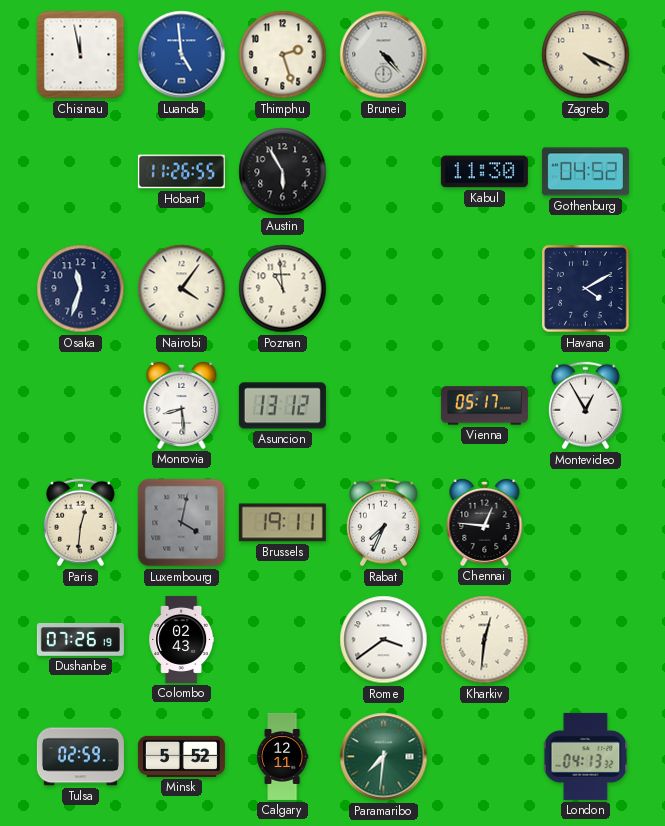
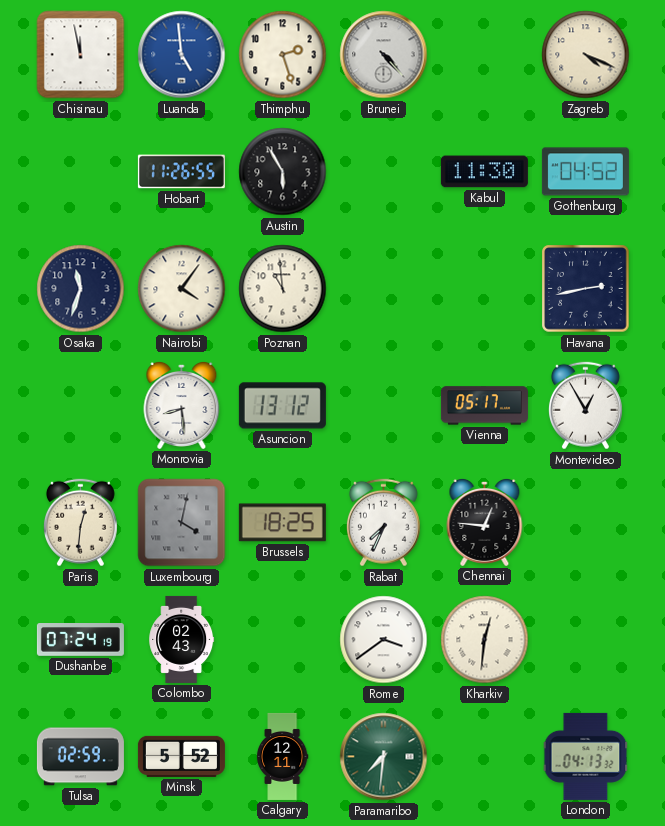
Havana: 4:10 -> 2:43 (586, 289)
Brussels: 19:11 -> 18:25 (282, 523)
Dushanbe: 07:26 -> 07:24 (80, 640)
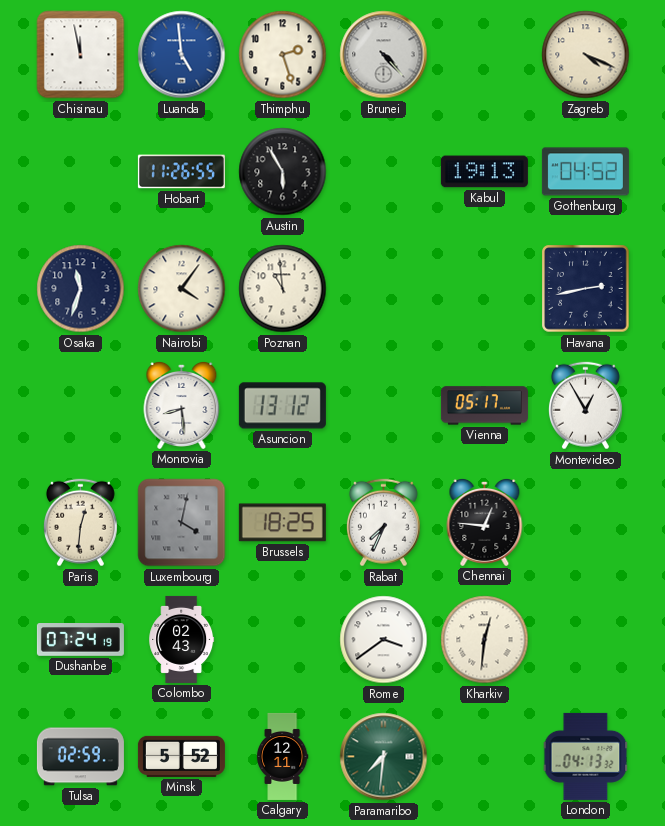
Kabul: 11:30 -> 19:13 (484, 172)
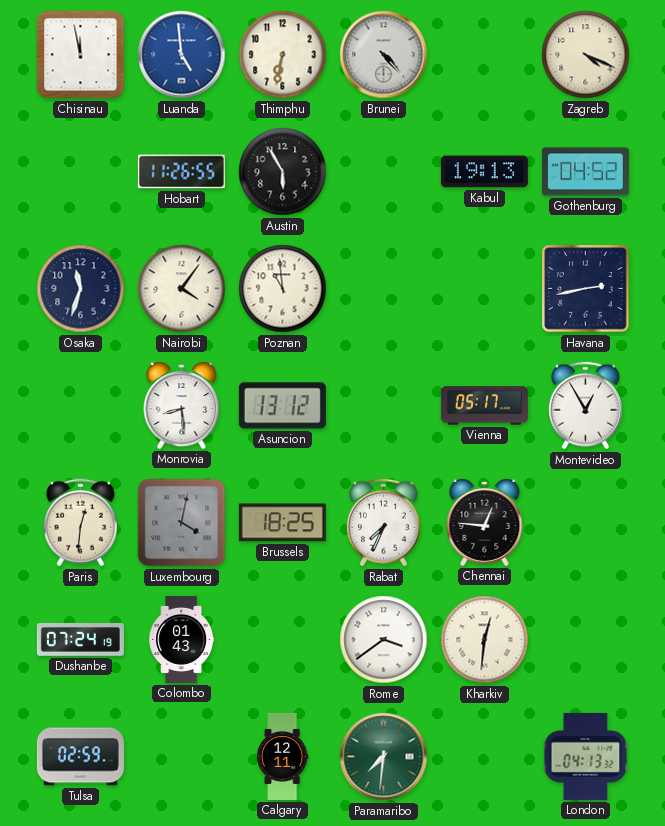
Thimphu: 2:27 -> 6:32 (283, 55)
Colombo: 02:43 -> 01:43 (182, 639)
Minsk: 5:52 -> none (181, 756)
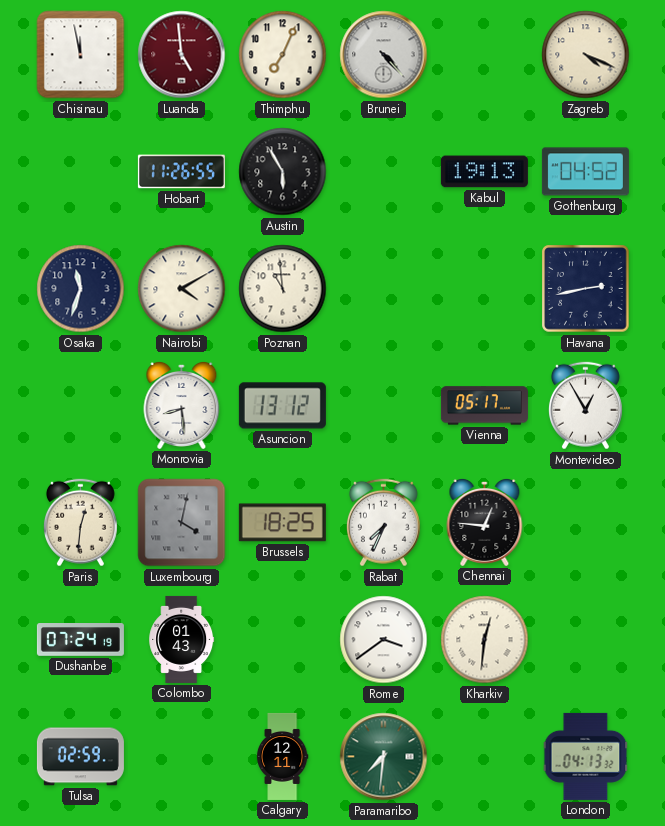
Luanda dial: blue -> burgundy (182, 55)
Thimphu: 6:32 -> 7:04 (283, 55)
Nairobi: 4:06 -> 4:10 (182, 289)
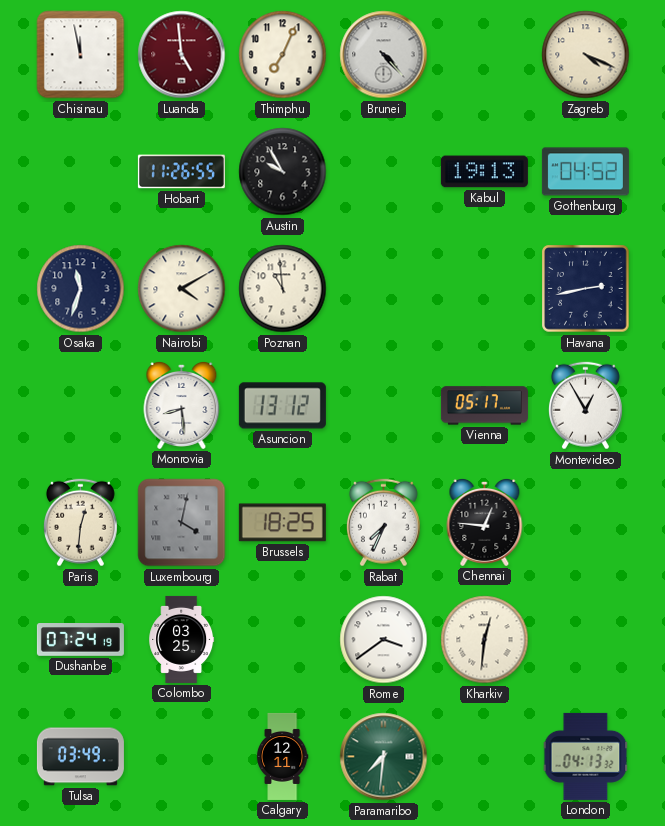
Austin: 5:55 -> 9:55 (283, 172)
Colombo: 01:43 -> 03:25 (182, 639)
Tulsa: 02:59 -> 03:49 (80, 757)
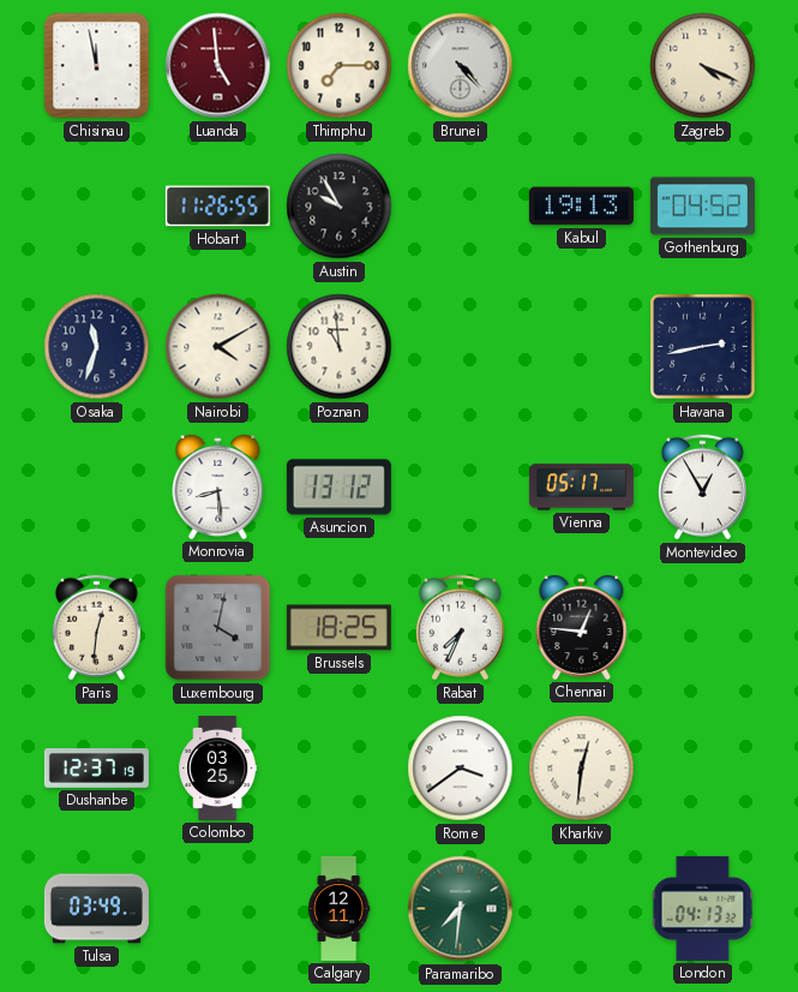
Thimphu: 7:04 -> 7:15 (340, 66)
Dushanbe: 07:24 -> 12:37 (96, 769)
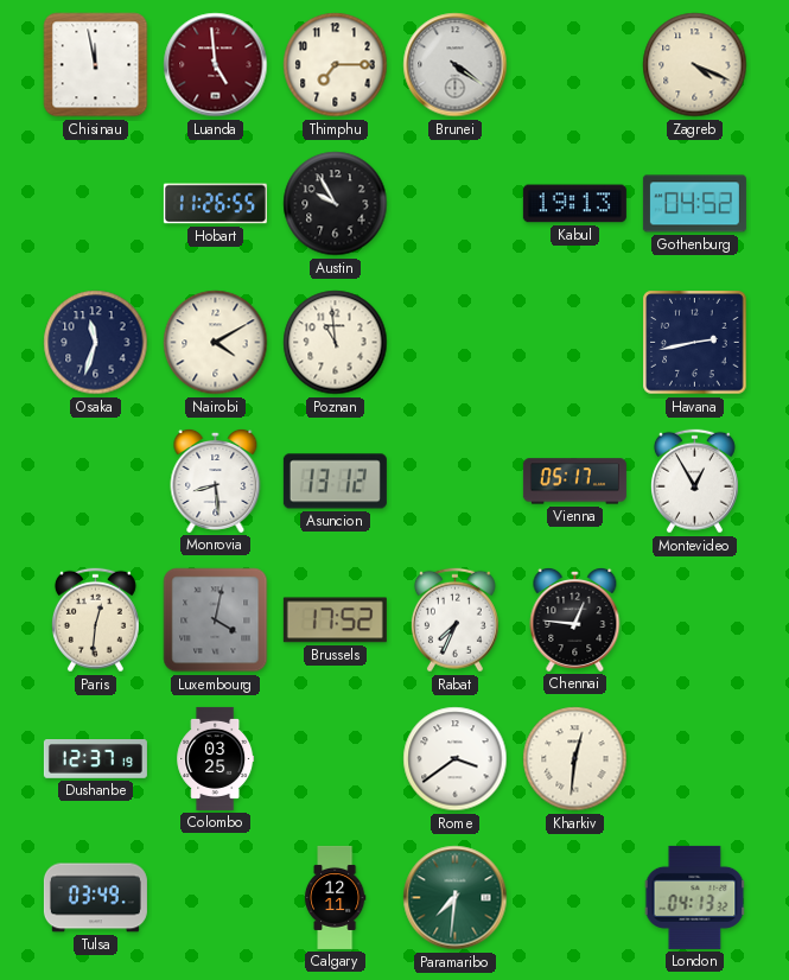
Brunei: 4:23 -> 4:21 (456, 65)
Brussels: 18:25 -> 17:52 (335, 621)
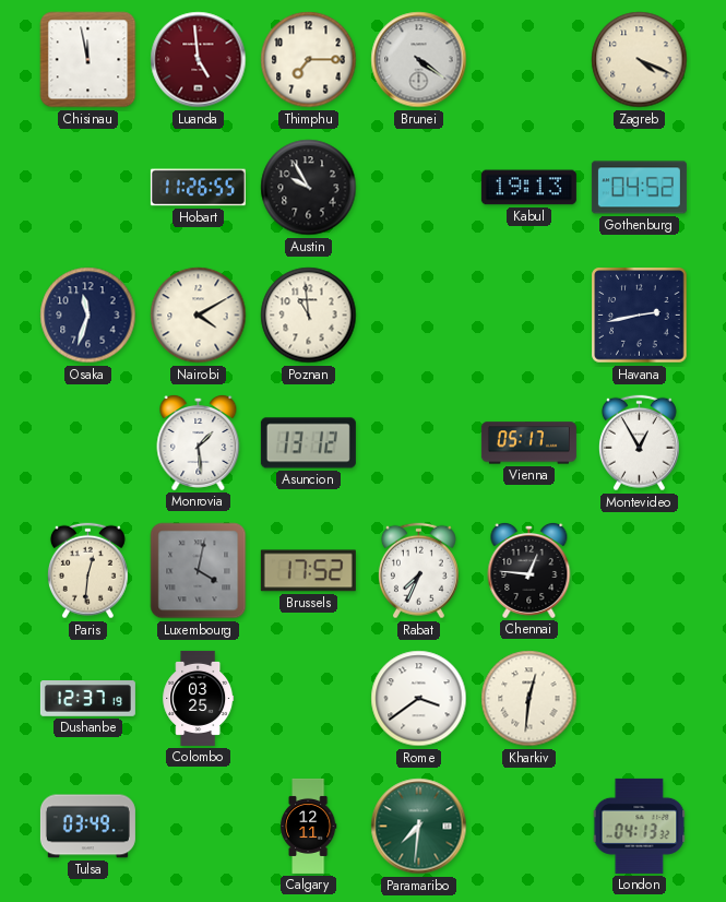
Monrovia: 8:29 -> 1:29 (199, 442)
